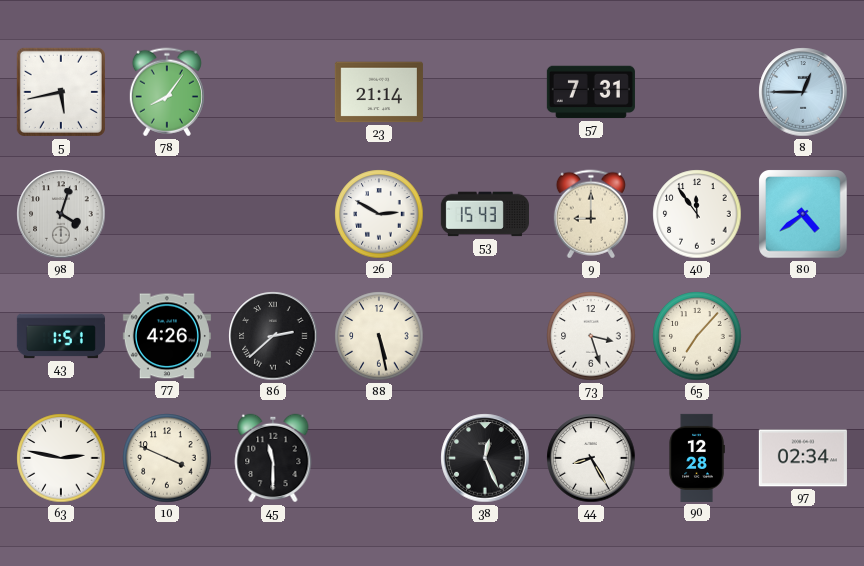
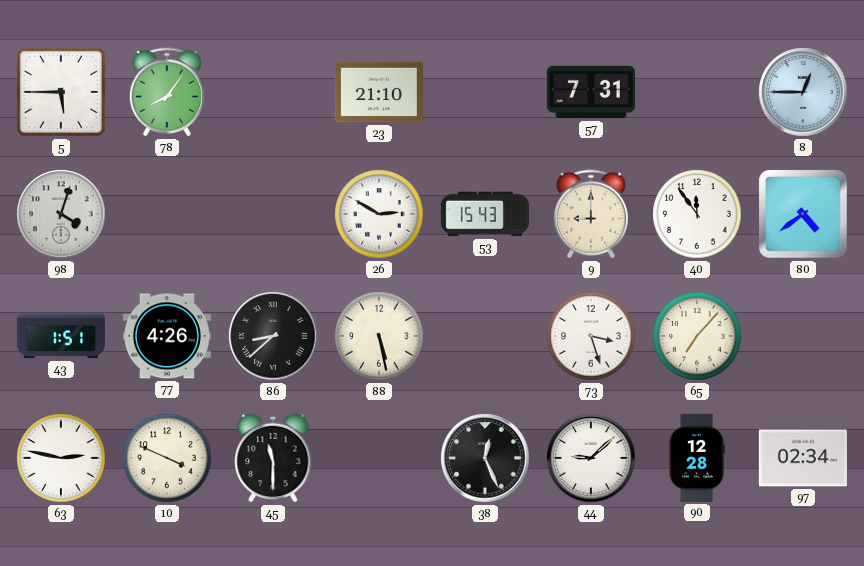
5: 5:43 -> 5:45 (61, 92)
23: 21:14 -> 21:10 (379, 92)
86: 2:38 -> 8:38 (273, 336)
44: 8:25 -> 9:08 (591, 458)
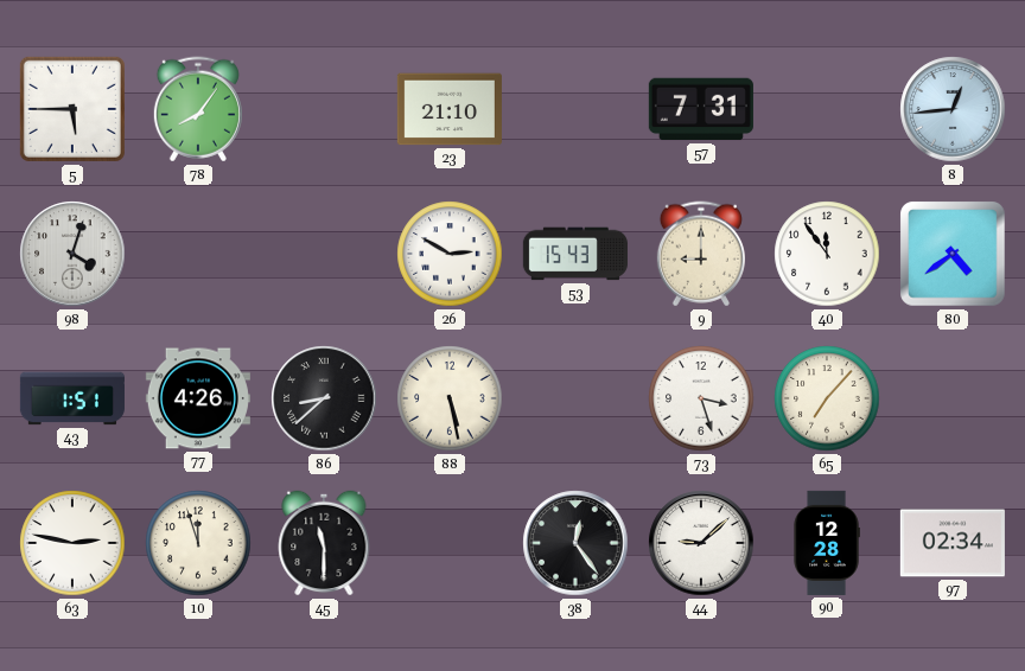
8: 12:45 -> 12:44 (953, 109)
10: 3:49 -> 11:57 (198, 543)
38: 12:26 -> 12:24 (575, 543)
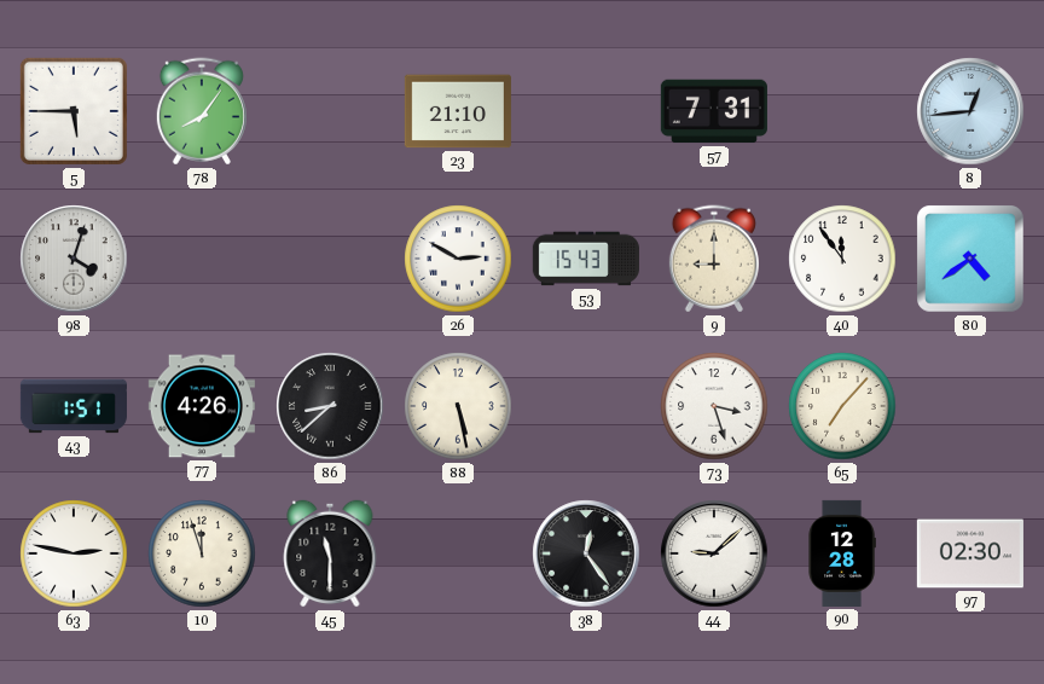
97: 02:34 -> 02:30 (970, 553)
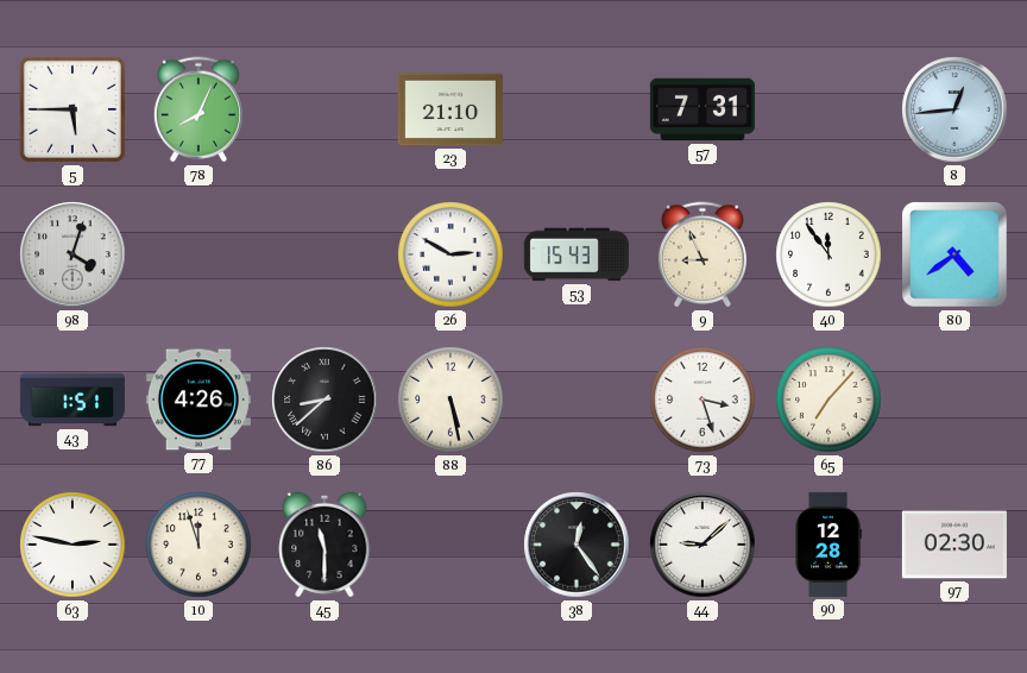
78: 8:06 -> 8:04 (199, 109)
9: 9:00 -> 8:56 (702, 254)
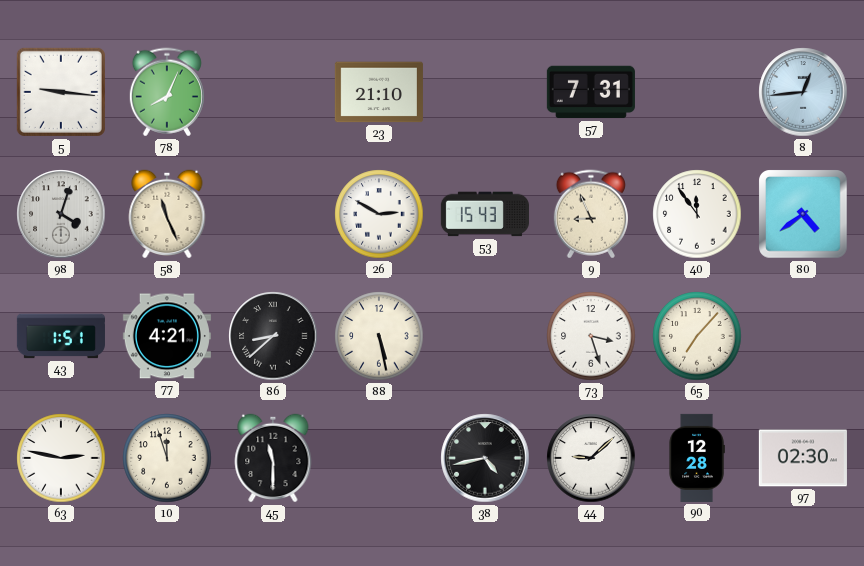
5: 5:45 -> 9:16 (61, 92)
58: none -> 11:26 (167, 214)
77: 4:26 -> 4:21 (167, 336)
38: 12:24 -> 4:43 (485, 458)
